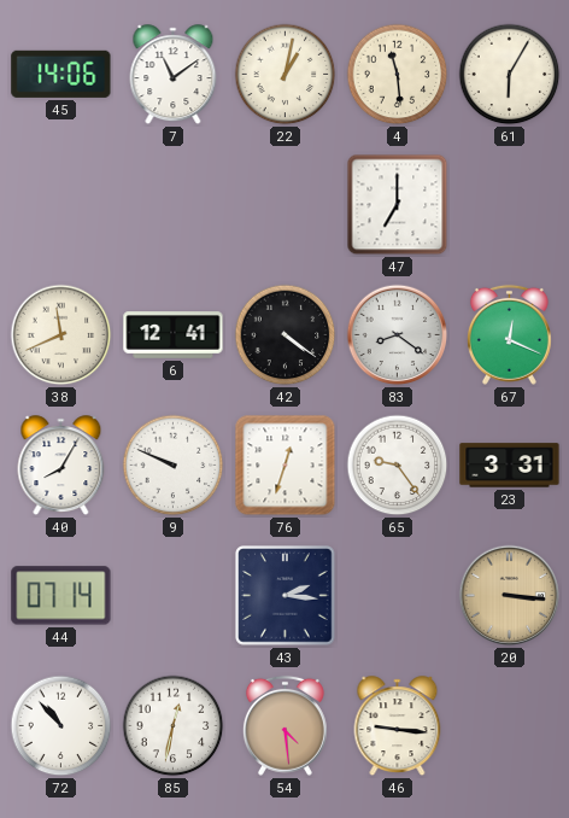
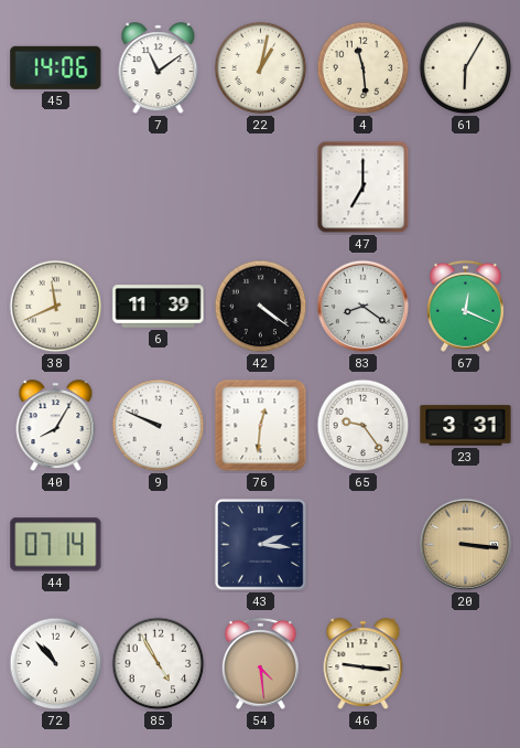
6: 12:41 -> 11:39 (159, 307)
76: 12:33 -> 12:31 (261, 426)
85: 12:32 -> 4:55 (159, 664)
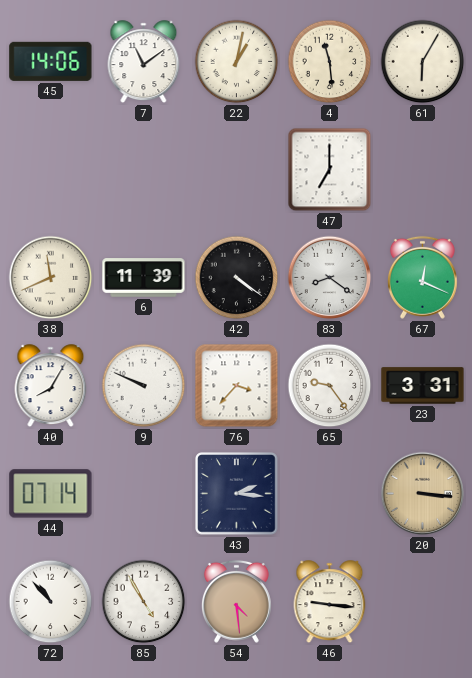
76: 12:31 -> 3:37 (237, 386)
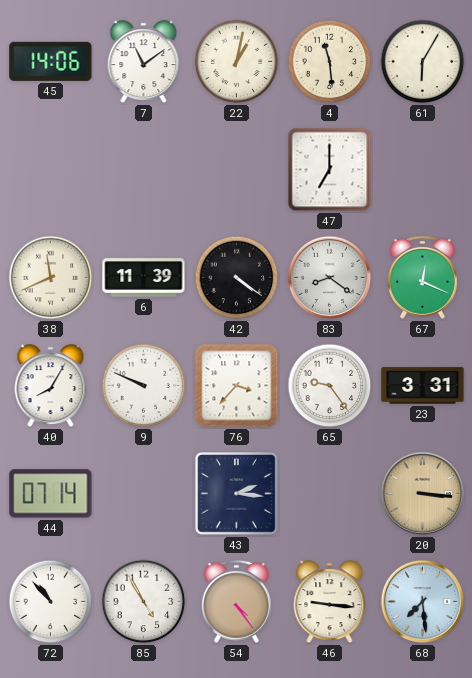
54: 4:29 -> 4:24 (236, 601)
68: none -> 7:29 (423, 602)
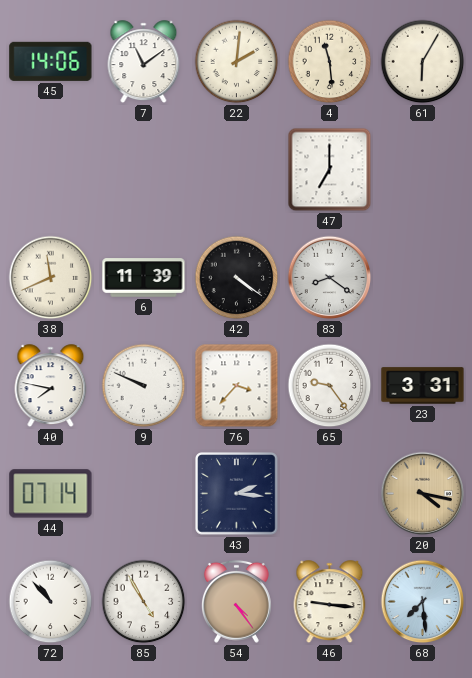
22: 1:02 -> 2:01 (237, 62)
67: 12:19 -> none (422, 277)
40: 8:05 -> 7:47 (51, 386)
20: 3:16 -> 4:17 (423, 494)
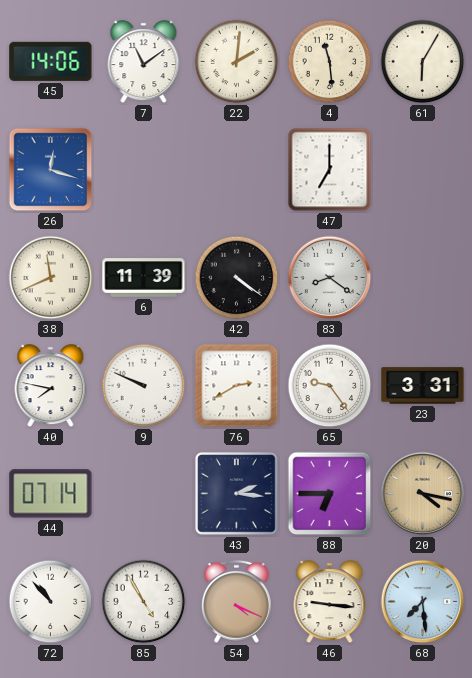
26: none -> 12:18 (51, 170)
76: 3:37 -> 2:40 (237, 386)
88: none -> 6:45 (330, 494)
54: 4:24 -> 4:19 (236, 601)
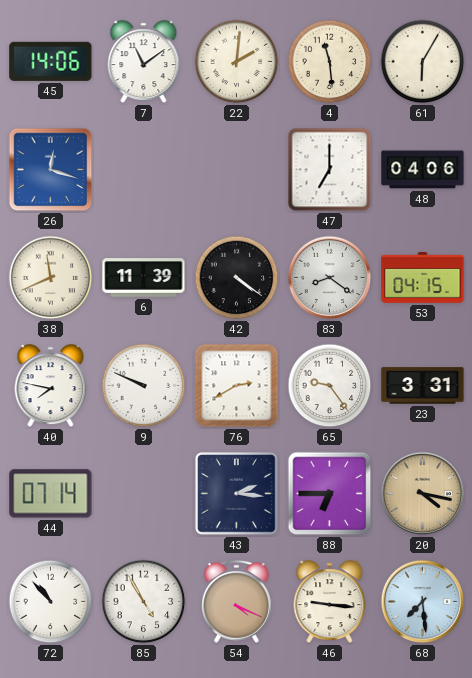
48: none -> 04:06 (423, 170)
53: none -> 04:15 (423, 278)
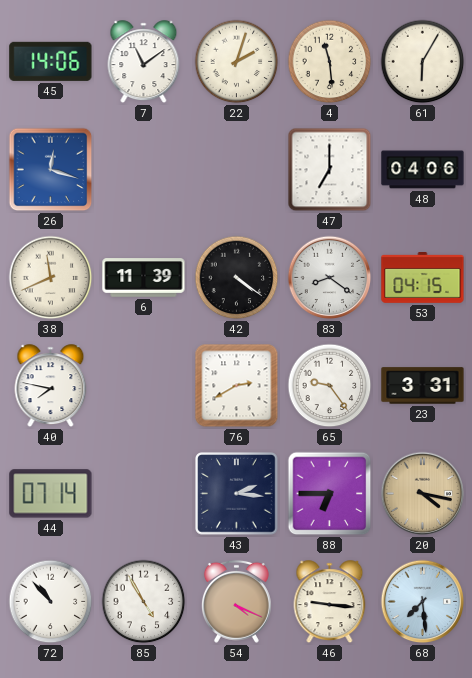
22: 2:01 -> 2:03 (237, 62)
9: 9:49 -> none (144, 386)
